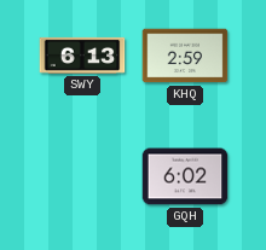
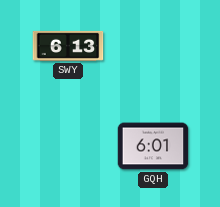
KHQ: 2:59 -> none (185, 56)
GQH: 6:02 -> 6:01 (153, 146)
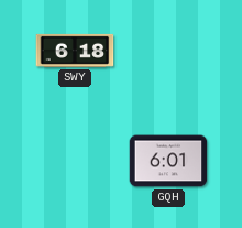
SWY: 6:13 -> 6:18 (75, 51)
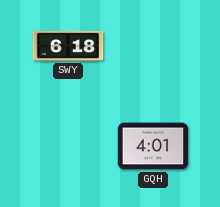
GQH: 6:01 -> 4:01 (153, 146)
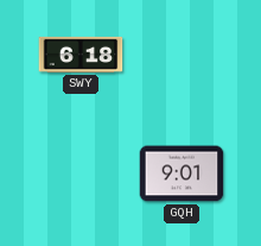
GQH: 4:01 -> 9:01 (182, 174)
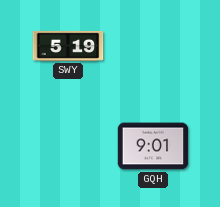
SWY: 6:18 -> 5:19 (68, 46)
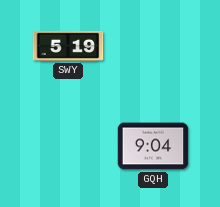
GQH: 9:01 -> 9:04 (153, 146)
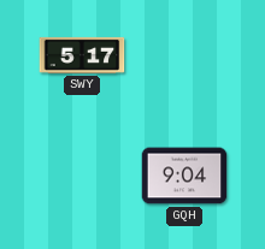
SWY: 5:19 -> 5:17 (82, 55)
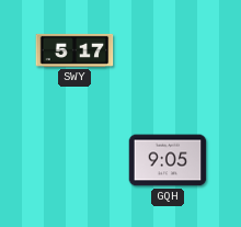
GQH: 9:04 -> 9:05 (168, 160)
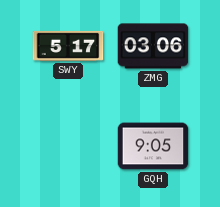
ZMG: none -> 03:06 (153, 46)
